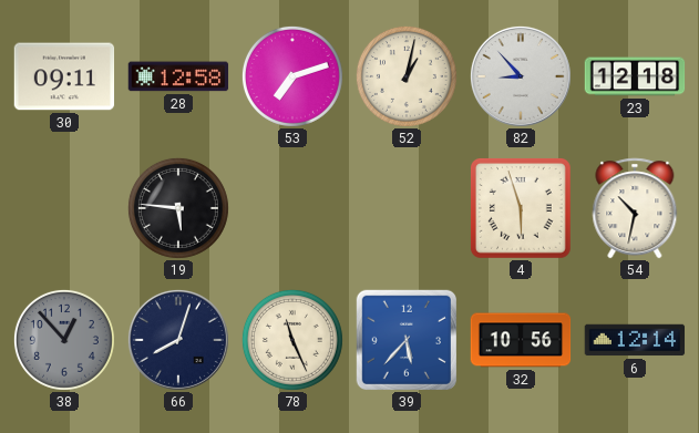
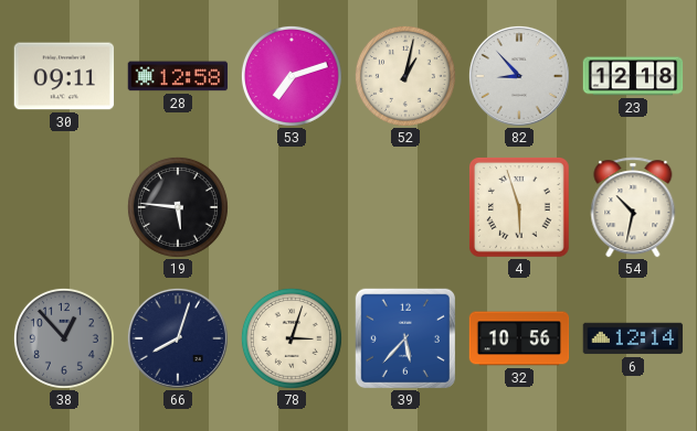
78: 11:26 -> 3:03 (292, 338)
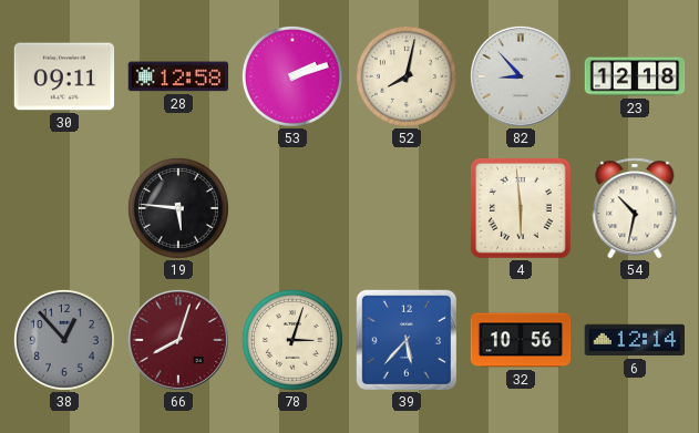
53: 7:12 -> 2:12 (292, 76)
52: 1:02 -> 8:02 (407, 76)
4: 5:57 -> 5:59 (521, 208)
66 dial: navy -> burgundy (178, 340)
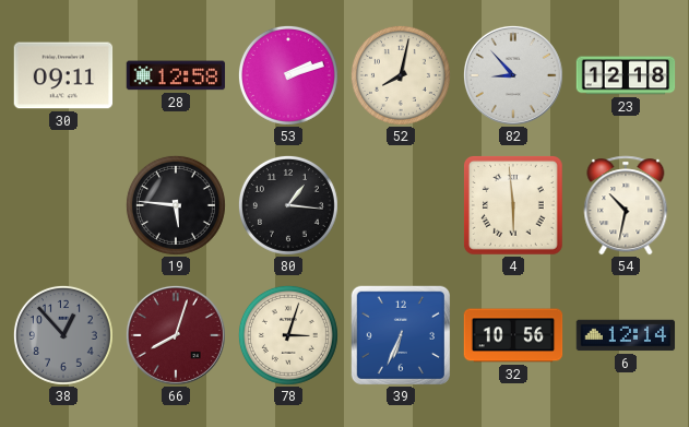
80: none -> 1:16 (288, 205)
39: 5:37 -> 6:34 (400, 334)
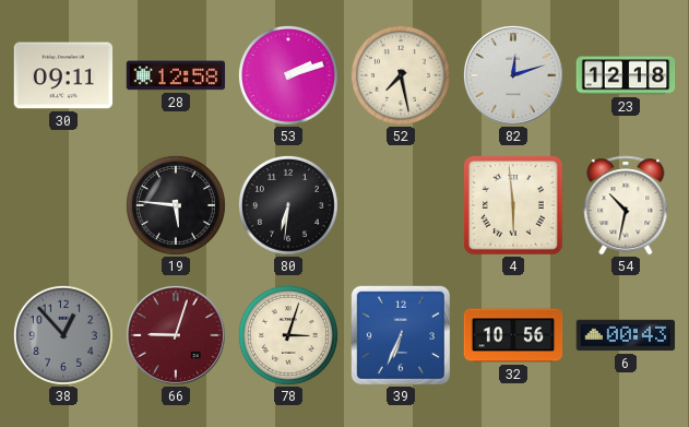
52: 8:02 -> 7:28 (401, 75)
82: 8:53 -> 12:12 (513, 75)
80: 1:16 -> 6:31 (288, 205)
66: 8:03 -> 9:03 (176, 335)
6: 12:14 -> 00:43 (626, 335)
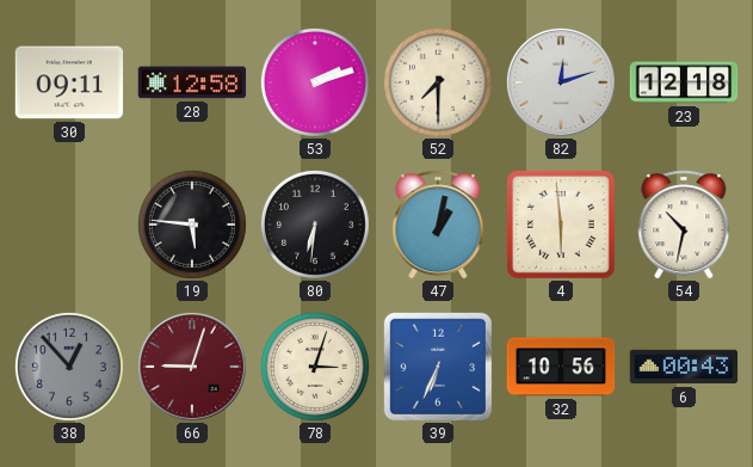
52: 7:28 -> 7:30 (438, 82)
47: none -> 1:02 (438, 225)
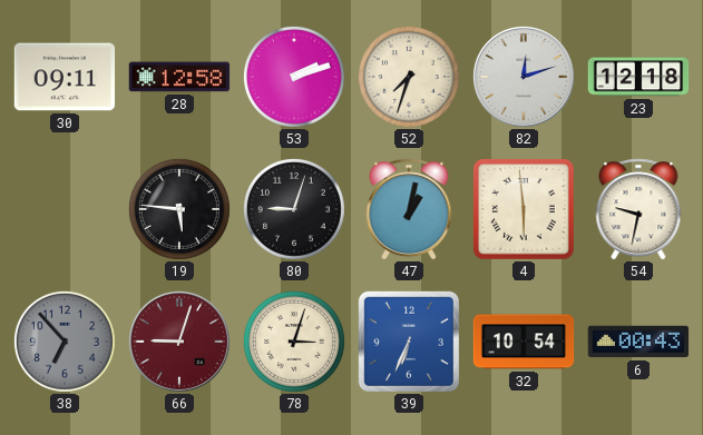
52: 7:30 -> 7:33 (409, 77)
80: 6:31 -> 9:03 (294, 209)
54: 10:32 -> 9:32 (638, 209)
38: 12:53 -> 6:53 (65, 342)
32: 10:56 -> 10:54 (524, 342)
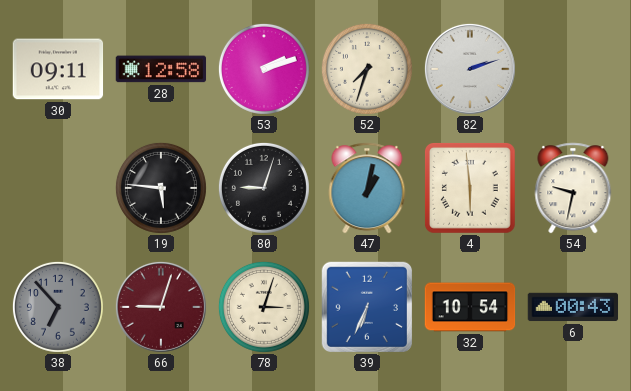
82: 12:12 -> 2:12 (470, 69)
23: 12:18 -> none (638, 77)
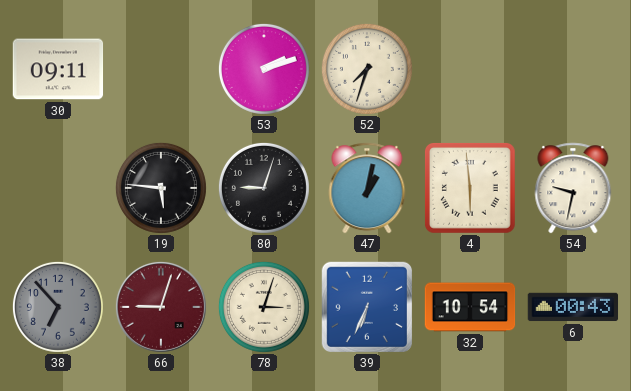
28: 12:58 -> none (161, 69)
82: 2:12 -> none (470, 69)
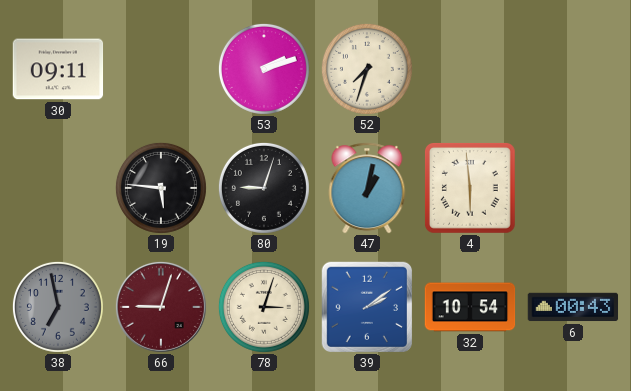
54: 9:32 -> none (573, 188)
38: 6:53 -> 6:58 (58, 307)
39: 6:34 -> 2:09 (366, 306)
